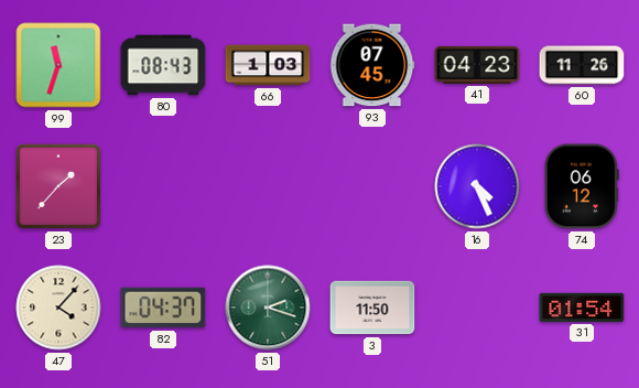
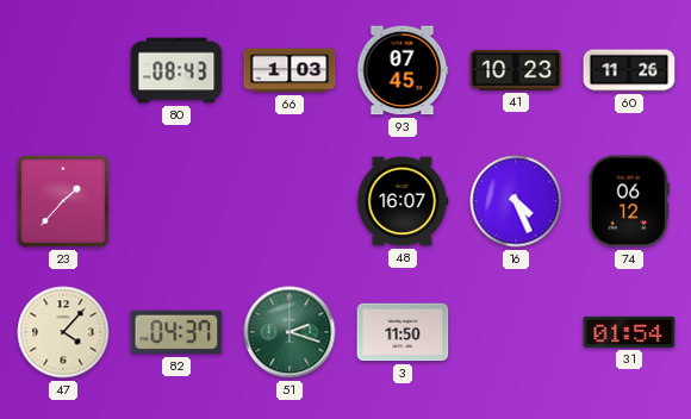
99: 11:33 -> none (58, 65)
41: 04:23 -> 10:23 (516, 70)
48: none -> 16:07 (403, 201)
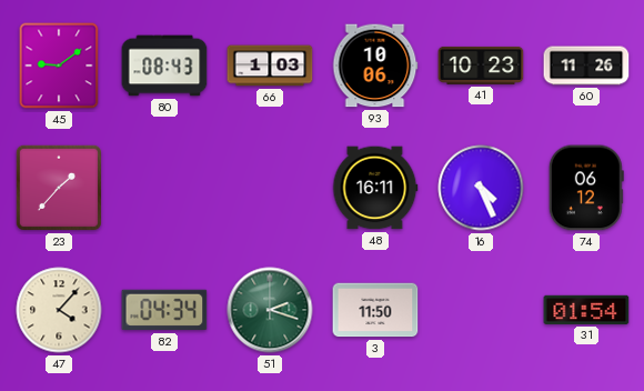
45: none -> 9:09 (59, 66)
93: 07:45 -> 10:06 (375, 66)
48: 16:07 -> 16:11 (375, 188)
82: 04:37 -> 04:34 (164, 310)
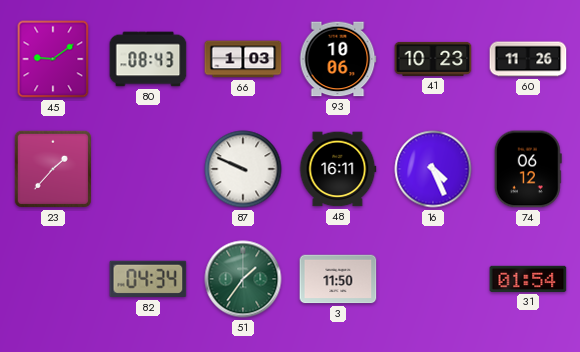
87: none -> 9:49 (243, 169)
47: 4:07 -> none (59, 310)
51: 2:18 -> 1:36 (243, 279)
